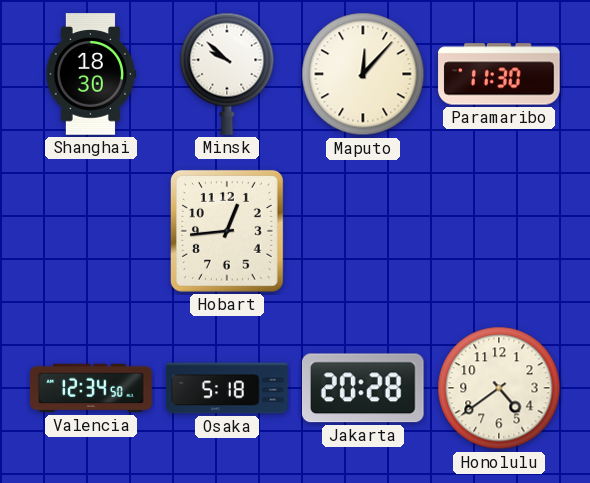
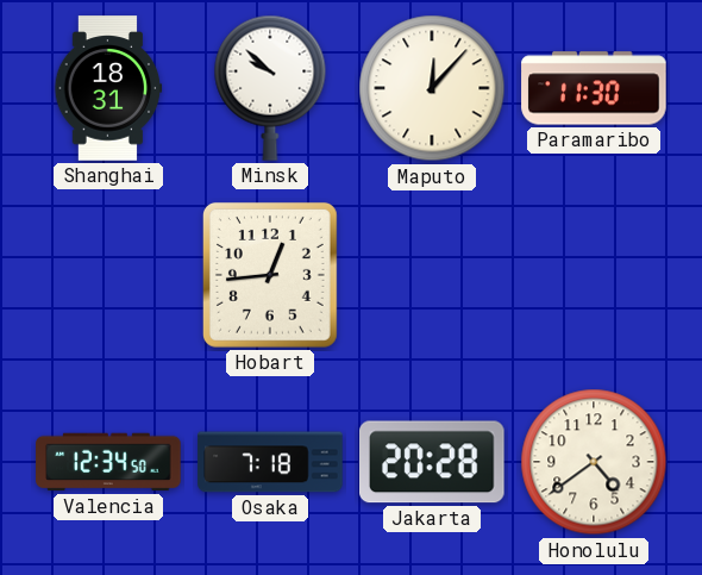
Shanghai: 18:30 -> 18:31 (108, 88)
Osaka: 5:18 -> 7:18 (270, 462)
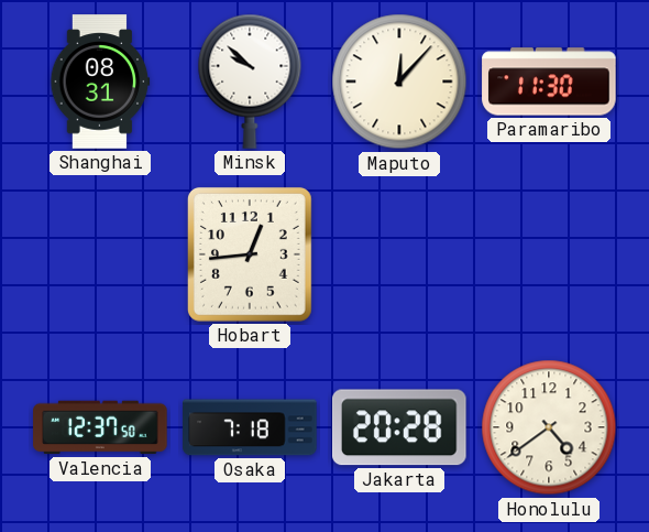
Shanghai: 18:31 -> 08:31 (100, 82)
Valencia: 12:34 -> 12:37 (100, 427)
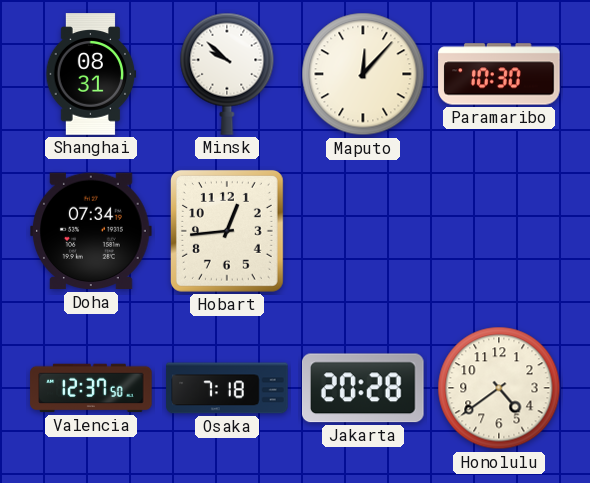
Paramaribo: 11:30 -> 10:30 (499, 74)
Doha: none -> 07:34 (91, 231)
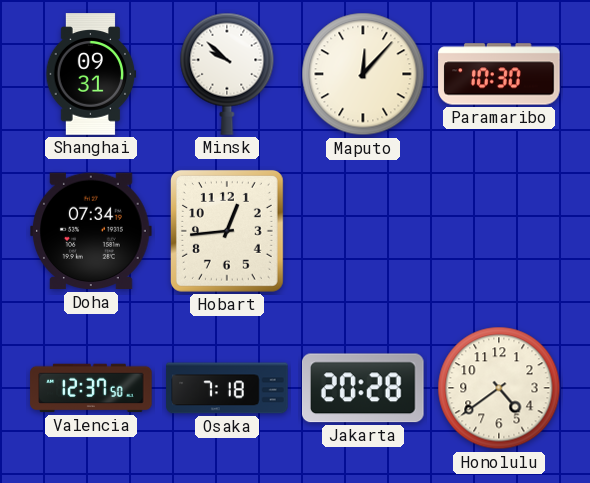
Shanghai: 08:31 -> 09:31 (91, 74)
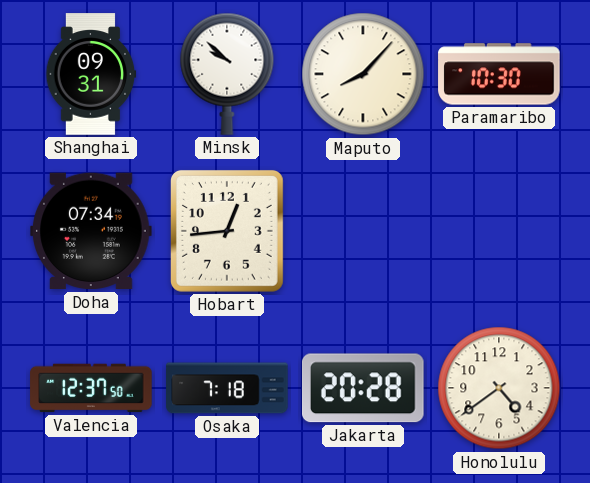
Maputo: 12:07 -> 8:07 (363, 74)
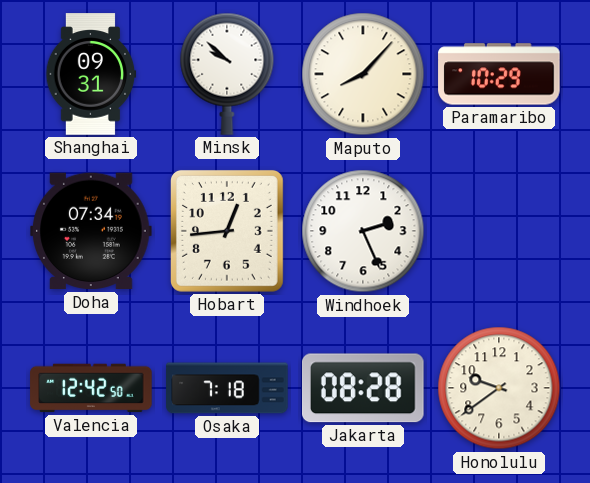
Paramaribo: 10:30 -> 10:29 (499, 74)
Windhoek: none -> 2:26 (363, 231)
Valencia: 12:37 -> 12:42 (91, 388)
Jakarta: 20:28 -> 08:28 (363, 388)
Honolulu: 4:39 -> 9:39 (499, 388)
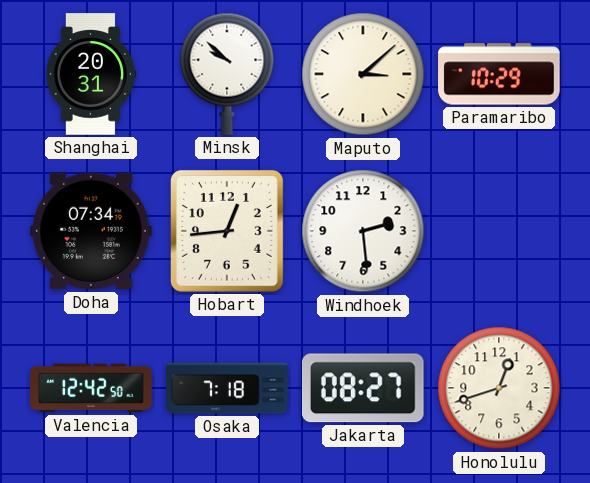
Shanghai: 09:31 -> 20:31 (91, 74)
Maputo: 8:07 -> 3:08 (363, 74)
Windhoek: 2:26 -> 2:29 (363, 231)
Jakarta: 08:28 -> 08:27 (363, 388)
Honolulu: 9:39 -> 12:42 (499, 388)
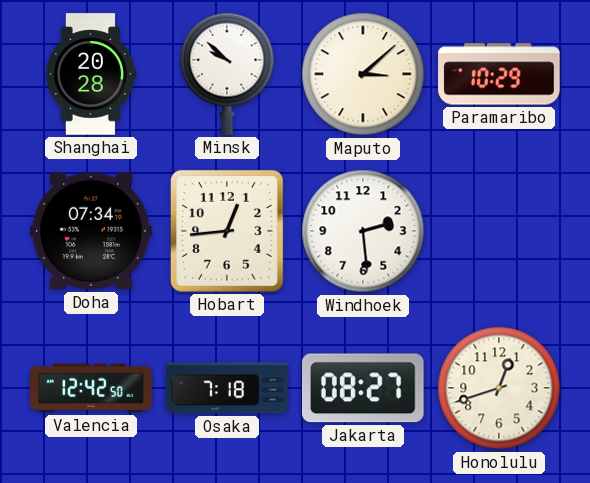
Shanghai: 20:31 -> 20:28 (91, 74)
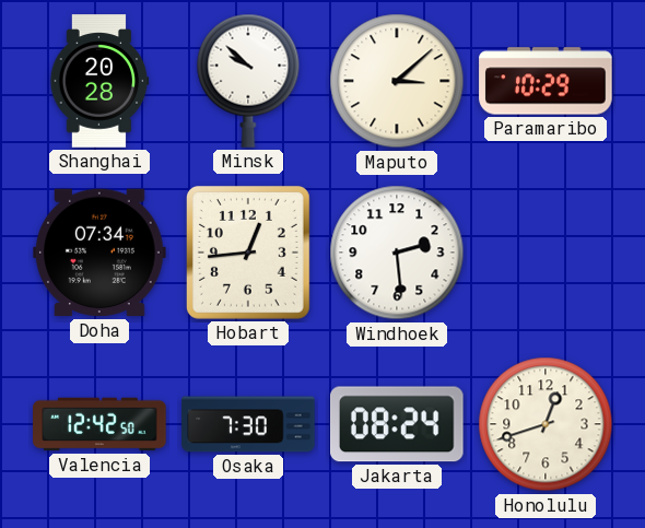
Osaka: 7:18 -> 7:30 (248, 424)
Jakarta: 08:27 -> 08:24 (397, 424)
